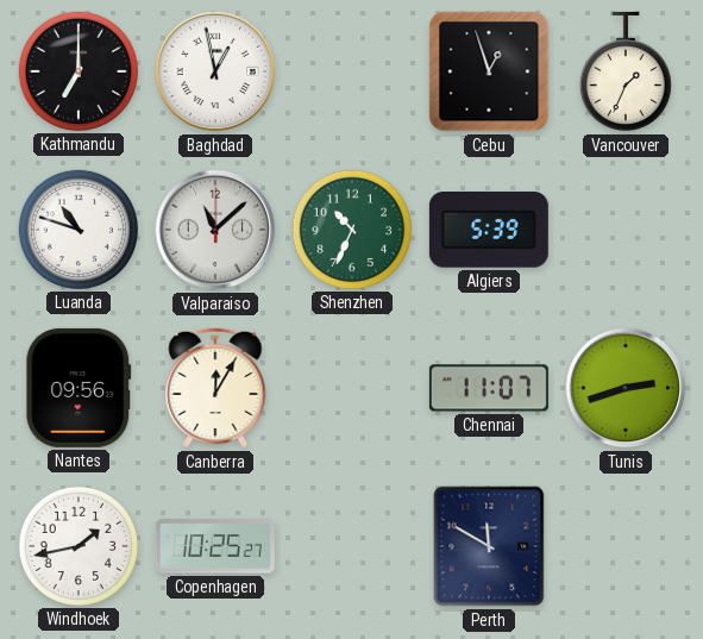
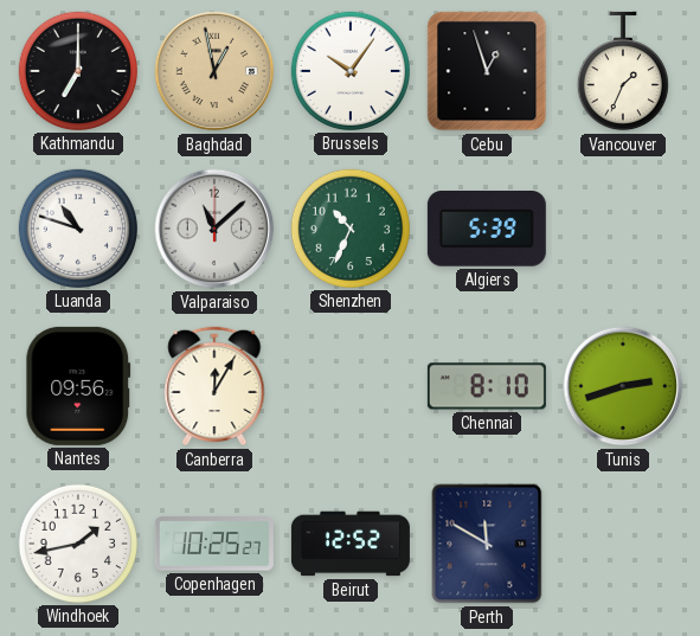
Baghdad dial: white -> champagne (214, 71)
Brussels: none -> 10:06 (351, 71)
Chennai: 11:07 -> 8:10 (487, 386)
Beirut: none -> 12:52 (351, 544)
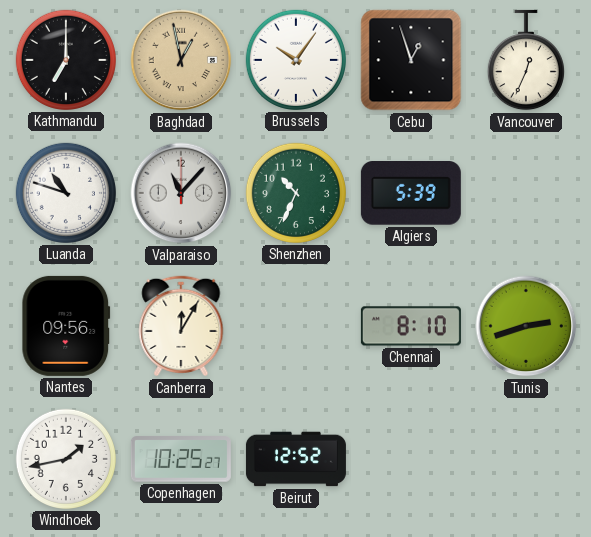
Vancouver: 1:34 -> 12:34 (526, 60)
Valparaiso: 11:08 -> 11:07 (181, 193)
Perth: 11:50 -> none (487, 544)
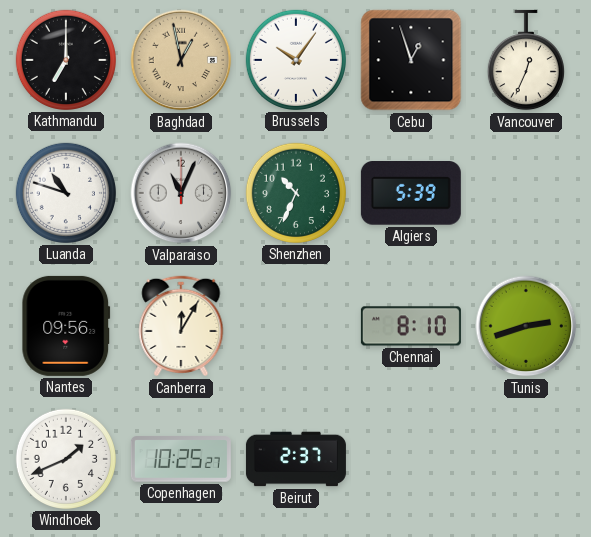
Valparaiso: 11:07 -> 11:04 (181, 193)
Windhoek: 1:43 -> 1:41 (66, 459)
Beirut: 12:52 -> 2:37 (296, 459)
